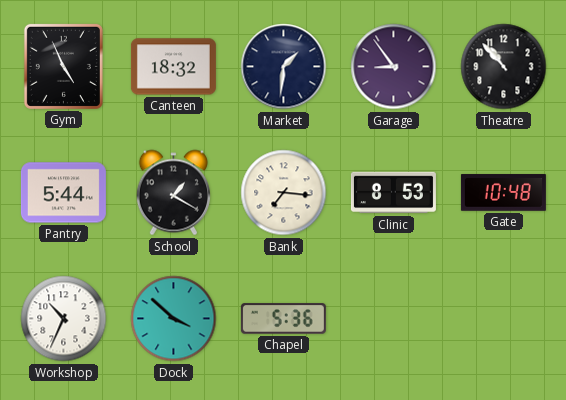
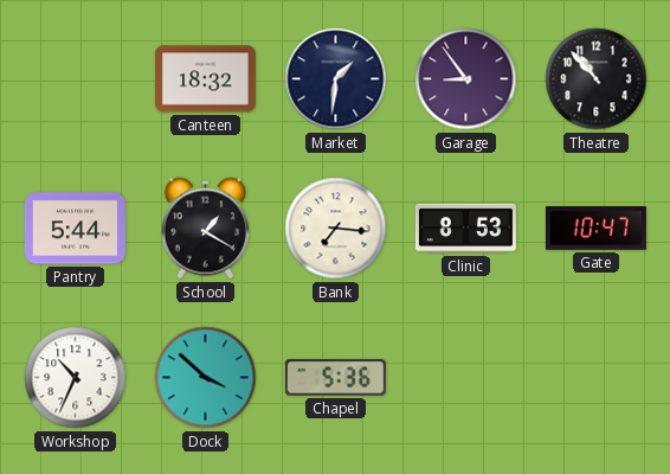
Gym: 4:56 -> none (63, 66)
Gate: 10:48 -> 10:47 (595, 229)
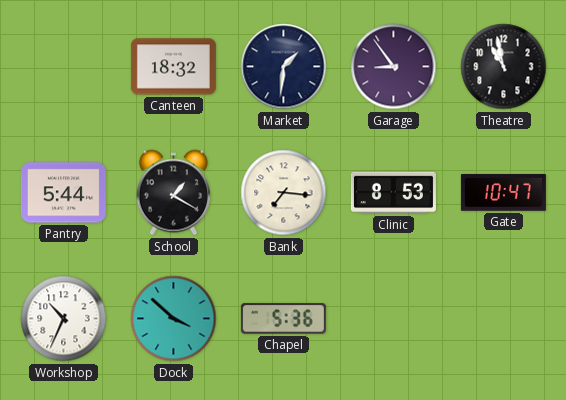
Theatre: 10:53 -> 10:58 (504, 67)
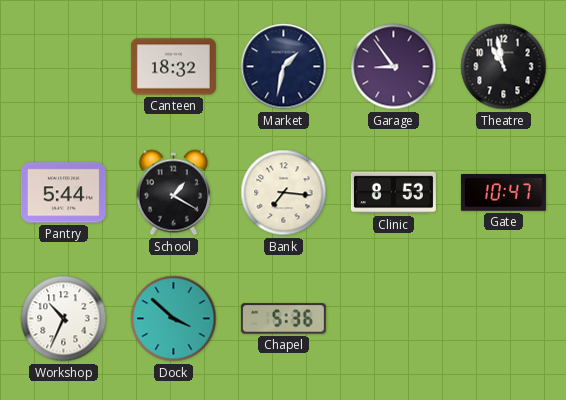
Market: 1:31 -> 1:32 (284, 67)
